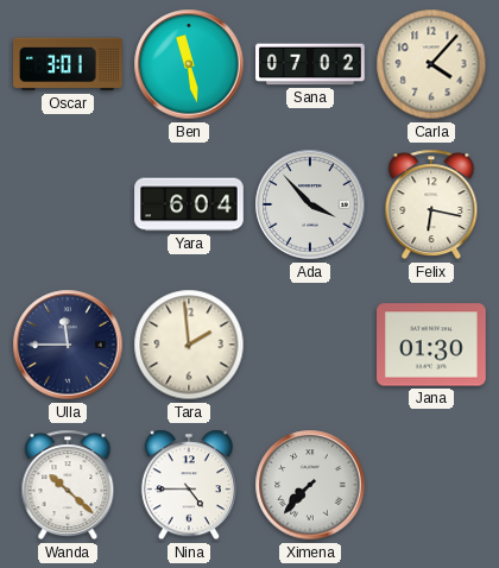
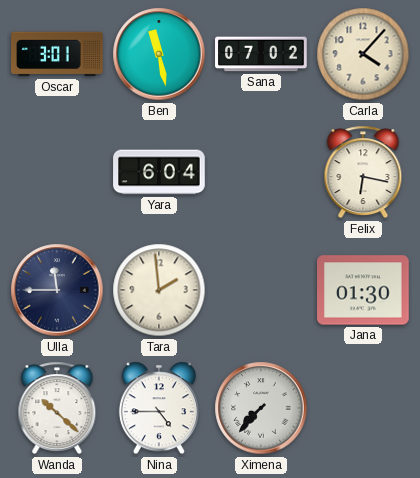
Ada: 3:53 -> none (310, 204)
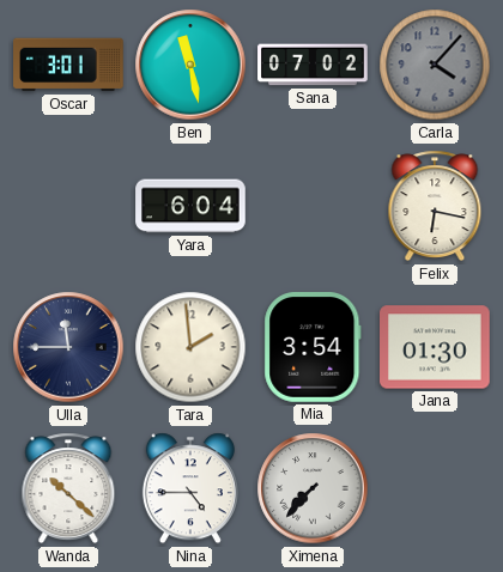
Carla dial: cream -> grey (435, 65)
Mia: none -> 3:54 (313, 348)
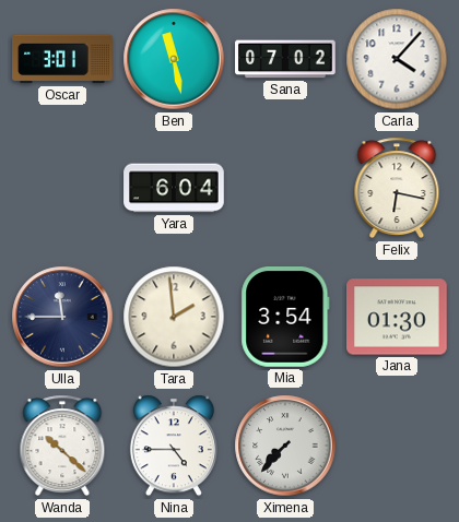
Carla dial: grey -> white (397, 59)
